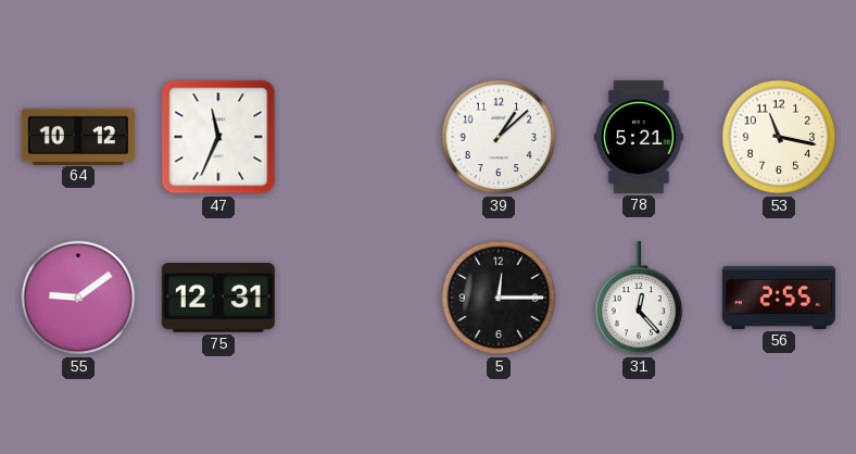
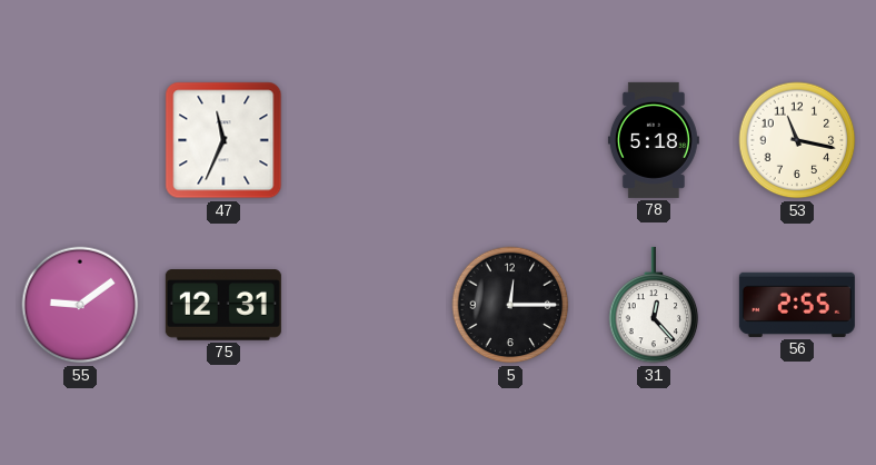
64: 10:12 -> none (78, 136)
39: 1:08 -> none (499, 137)
78: 5:21 -> 5:18 (654, 140)
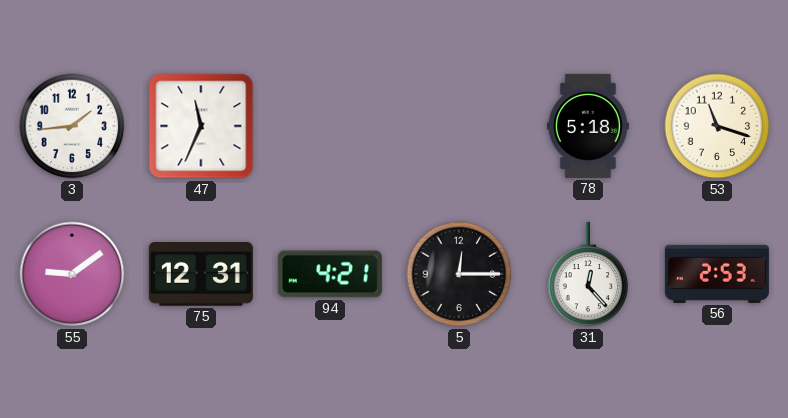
3: none -> 1:44 (72, 126)
53: 11:17 -> 11:18 (717, 126)
94: none -> 4:21 (330, 274)
56: 2:55 -> 2:53 (717, 274)
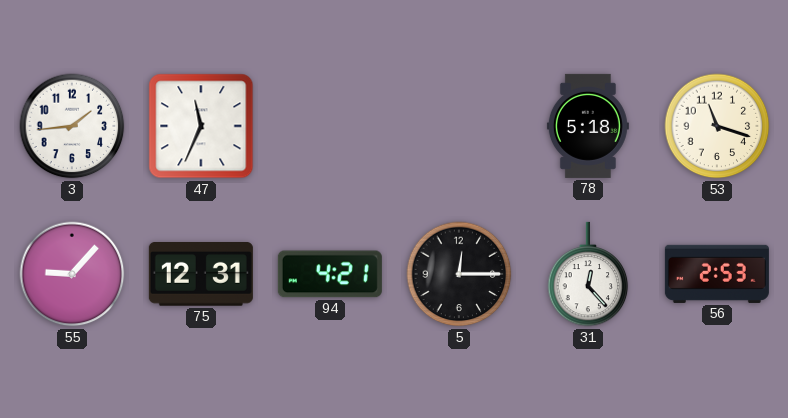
55: 9:09 -> 9:07 (72, 274)
